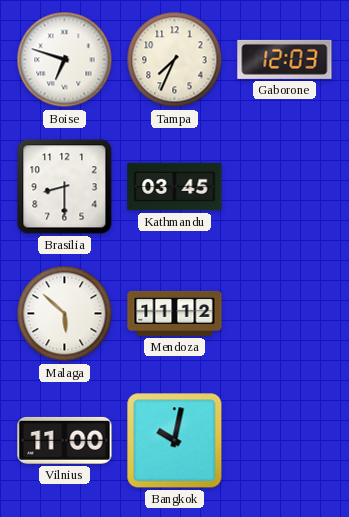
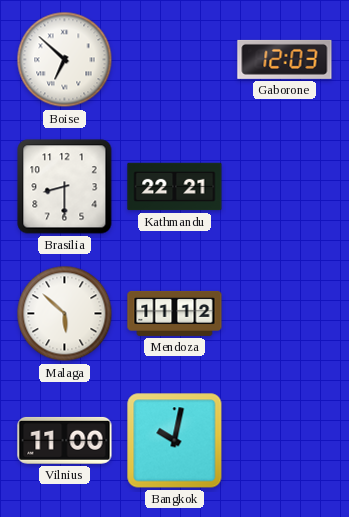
Boise: 6:48 -> 6:52 (65, 60)
Tampa: 7:34 -> none (175, 60)
Kathmandu: 03:45 -> 22:21 (175, 187)
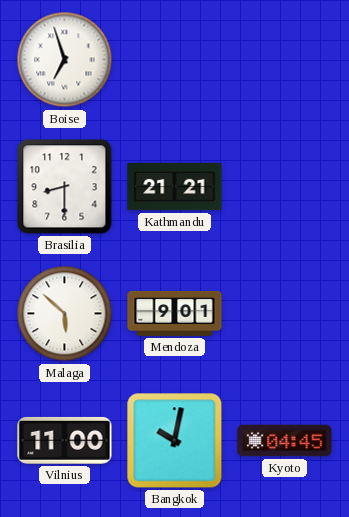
Boise: 6:52 -> 6:57 (65, 60)
Gaborone: 12:03 -> none (285, 59)
Kathmandu: 22:21 -> 21:21 (175, 187)
Mendoza: 11:12 -> 9:01 (175, 313)
Kyoto: none -> 04:45 (285, 441)
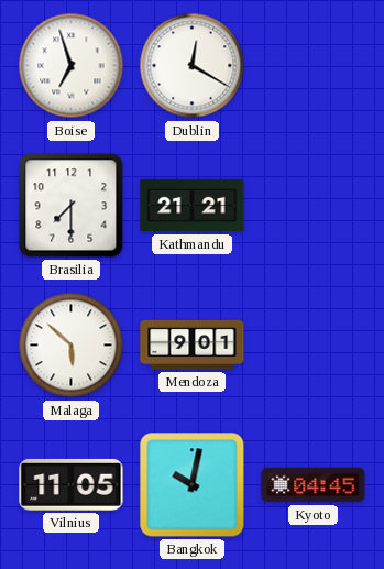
Dublin: none -> 12:20 (193, 66)
Brasilia: 8:30 -> 7:30 (72, 206)
Vilnius: 11:00 -> 11:05 (72, 484)
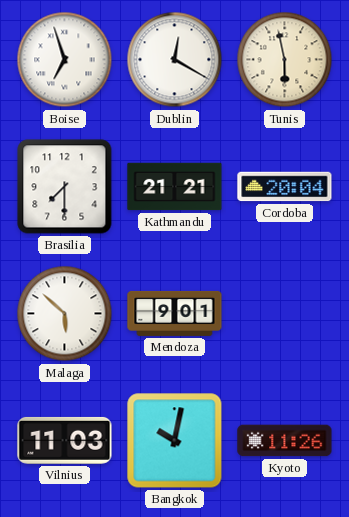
Tunis: none -> 5:58 (285, 60)
Cordoba: none -> 20:04 (285, 187)
Vilnius: 11:05 -> 11:03 (65, 440)
Kyoto: 04:45 -> 11:26 (285, 441)
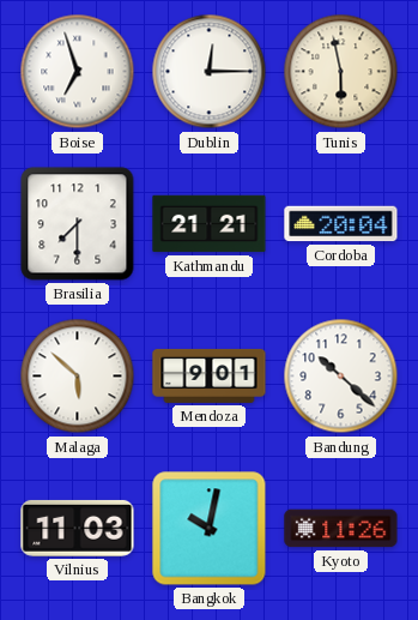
Dublin: 12:20 -> 12:15 (210, 72)
Bandung: none -> 10:22 (341, 377)
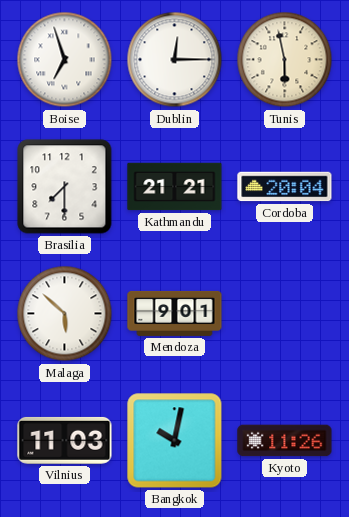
Bandung: 10:22 -> none (341, 377)
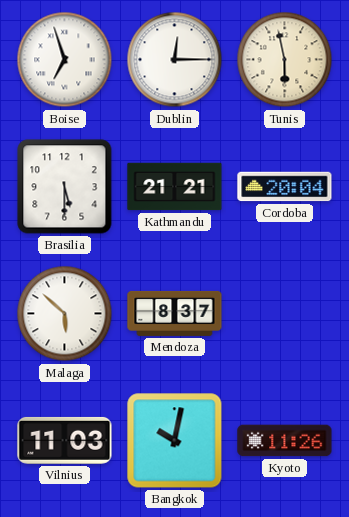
Brasilia: 7:30 -> 5:30 (65, 187)
Mendoza: 9:01 -> 8:37 (175, 313)
